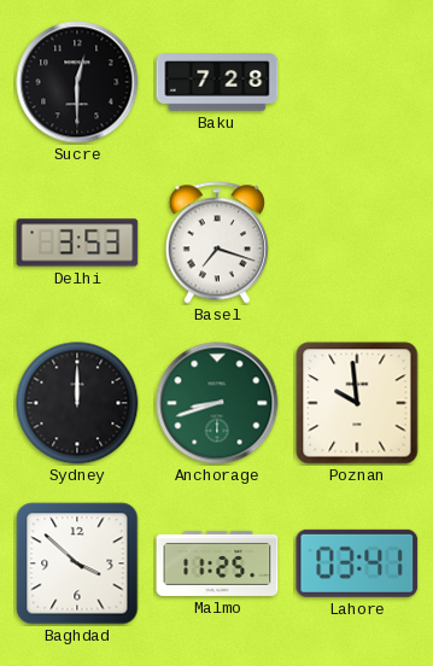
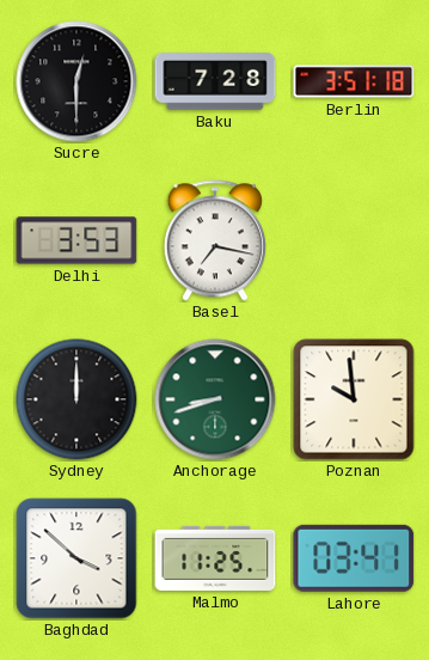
Berlin: none -> 3:51 (354, 81)
Basel: 7:18 -> 7:17 (215, 240)
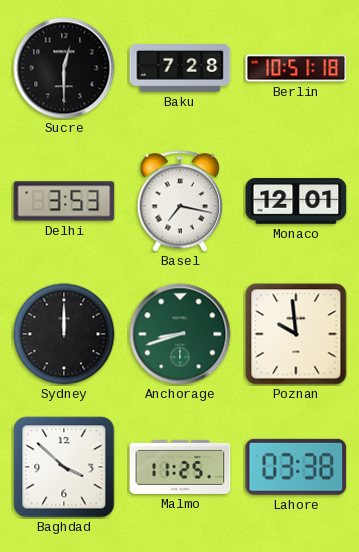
Berlin: 3:51 -> 10:51 (296, 68)
Monaco: none -> 12:01 (296, 202)
Lahore: 03:41 -> 03:38 (296, 467)
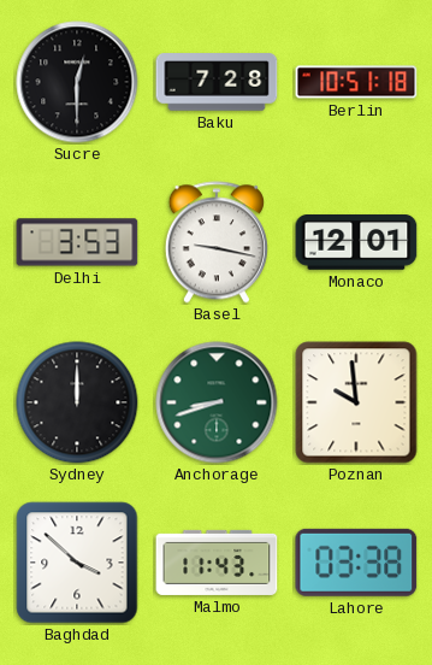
Basel: 7:17 -> 9:17 (217, 242)
Malmo: 11:25 -> 11:43 (217, 563)
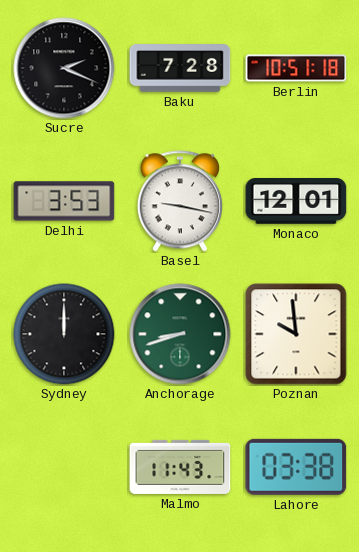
Sucre: 12:30 -> 2:19 (64, 68)
Baghdad: 3:52 -> none (77, 563)
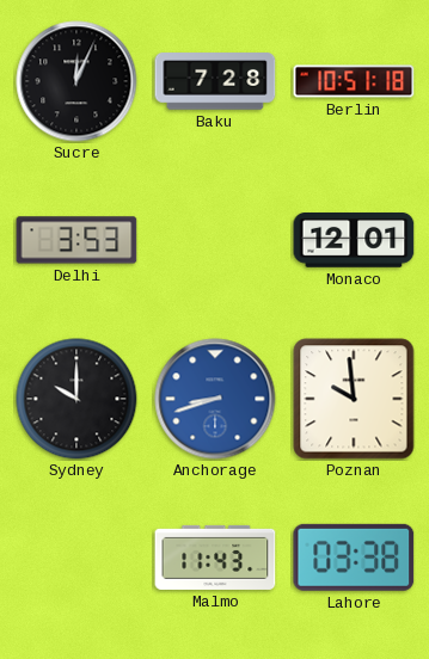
Sucre: 2:19 -> 12:04 (76, 81)
Basel: 9:17 -> none (180, 201)
Sydney: 12:00 -> 10:00 (76, 399)
Anchorage dial: green -> blue (215, 399)
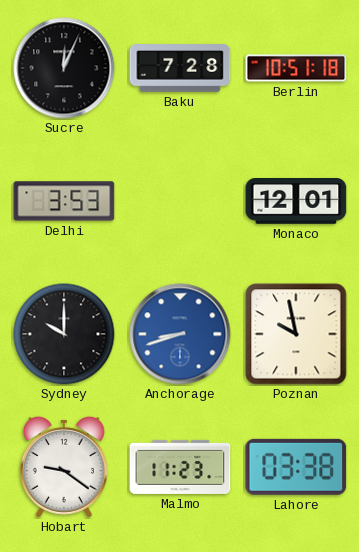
Poznan: 9:59 -> 9:58 (296, 334)
Hobart: none -> 9:21 (64, 467)
Malmo: 11:43 -> 11:23 (180, 467)
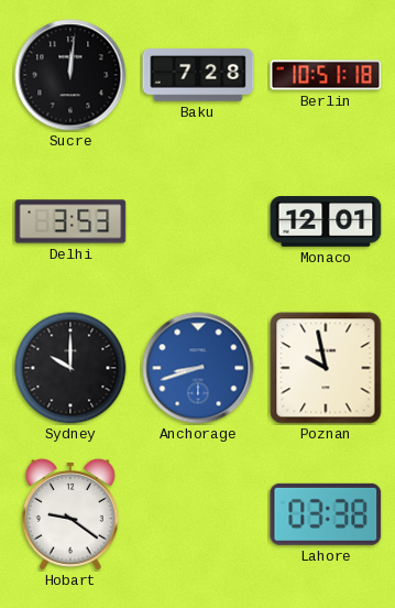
Sucre: 12:04 -> 12:01 (70, 75)
Malmo: 11:23 -> none (180, 467)
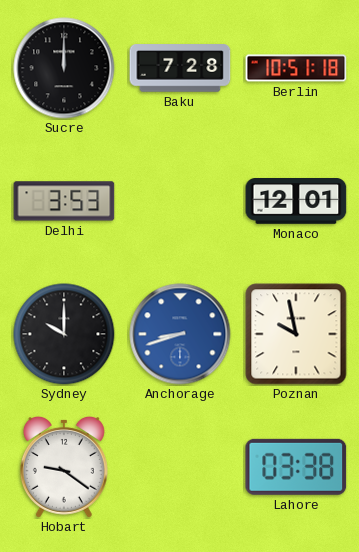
Sucre: 12:01 -> 12:00 (64, 68)
